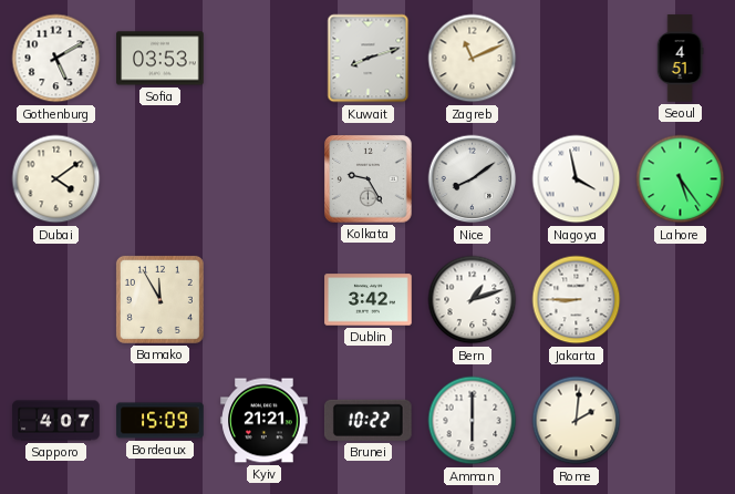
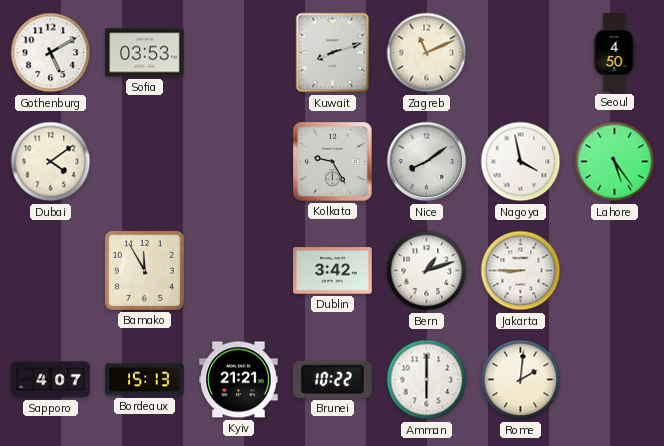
Seoul: 4:51 -> 4:50 (614, 53)
Bordeaux: 15:09 -> 15:13 (145, 380)
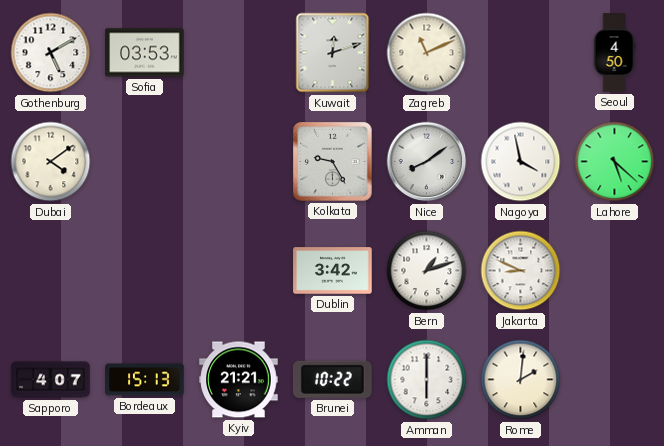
Kuwait: 8:12 -> 12:12 (333, 53)
Lahore: 5:24 -> 5:22 (615, 162)
Bamako: 11:55 -> none (144, 270)
Jakarta: 8:45 -> 8:49 (521, 271)
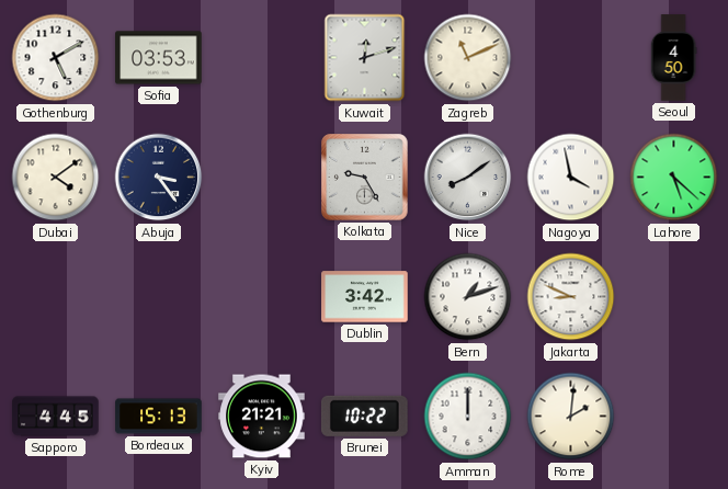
Abuja: none -> 3:24 (159, 178)
Sapporo: 4:07 -> 4:45 (56, 417)
Amman: 6:00 -> 12:00 (468, 417)
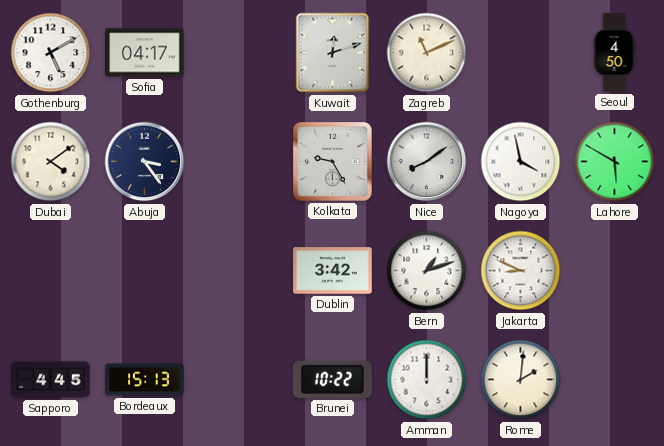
Sofia: 03:53 -> 04:17 (145, 53)
Lahore: 5:22 -> 5:50 (615, 162)
Kyiv: 21:21 -> none (262, 417)
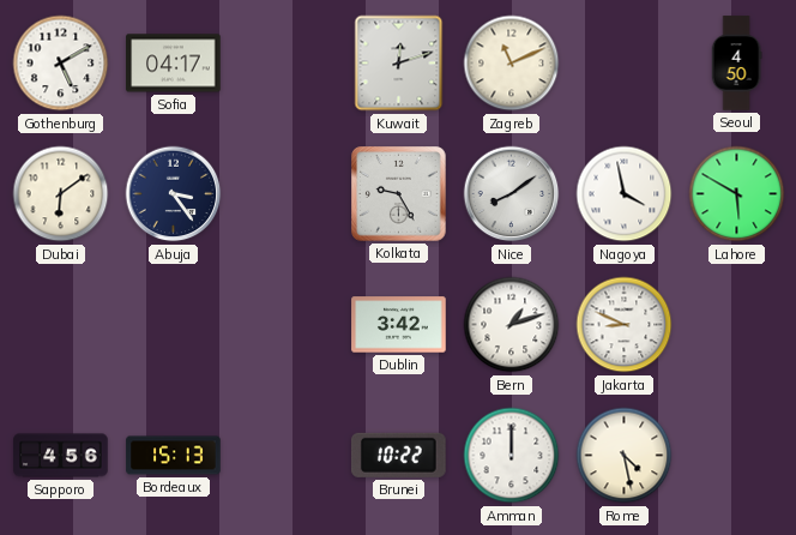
Dubai: 4:09 -> 6:09 (61, 194)
Sapporo: 4:45 -> 4:56 (61, 456)
Rome: 2:01 -> 4:28 (625, 456)
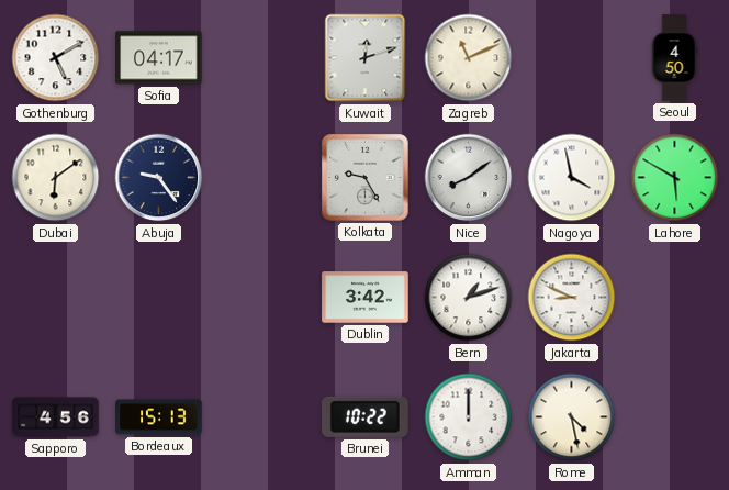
Abuja: 3:24 -> 9:24 (159, 178)
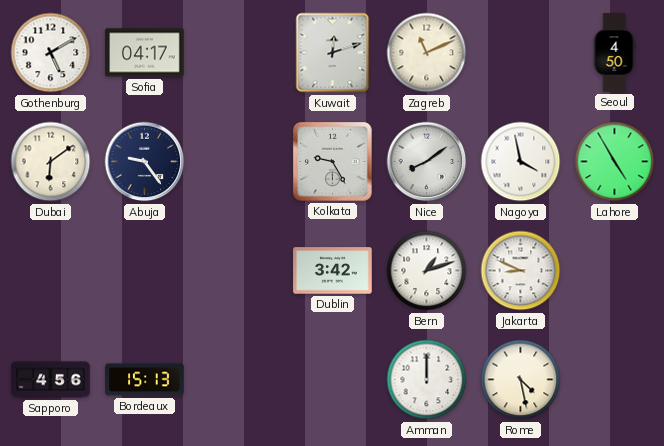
Lahore: 5:50 -> 4:55 (615, 162)
Brunei: 10:22 -> none (365, 416)
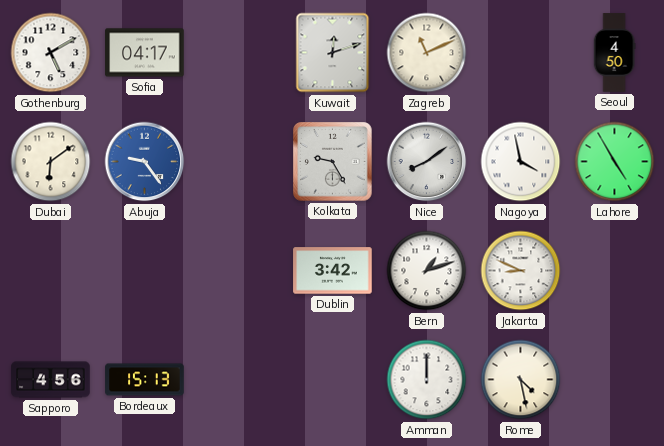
Abuja dial: navy -> blue (145, 162)
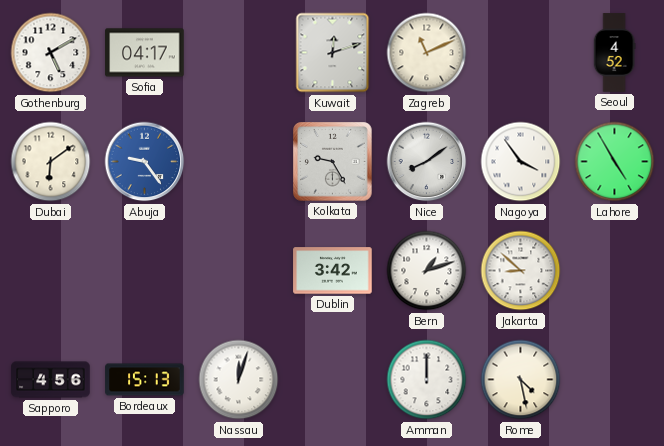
Seoul: 4:50 -> 4:52 (614, 53)
Nagoya: 3:58 -> 3:54 (521, 162)
Jakarta: 8:49 -> 8:52 (521, 271)
Nassau: none -> 12:03 (239, 380)
